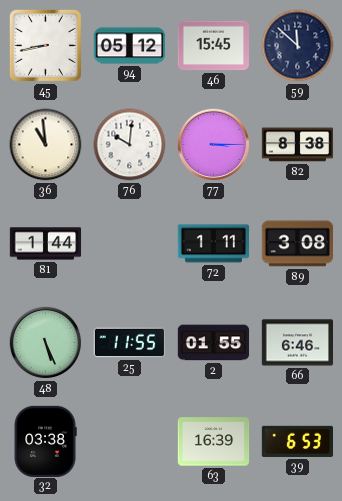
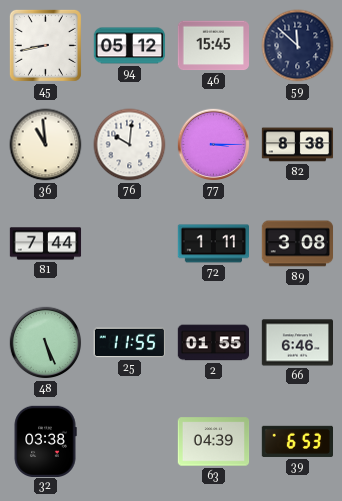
81: 1:44 -> 7:44 (46, 244)
63: 16:39 -> 04:39 (214, 442)
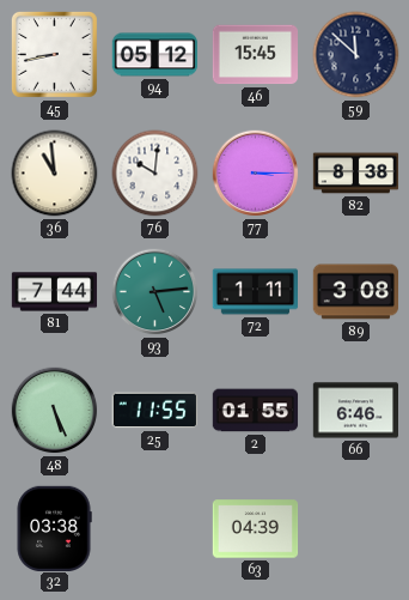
93: none -> 5:14 (155, 292)
39: 6:53 -> none (297, 441)
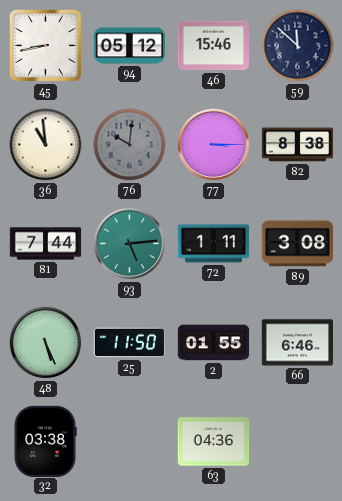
46: 15:45 -> 15:46 (214, 46)
76 dial: white -> grey (130, 145)
25: 11:55 -> 11:50 (129, 343)
63: 04:39 -> 04:36 (214, 442)
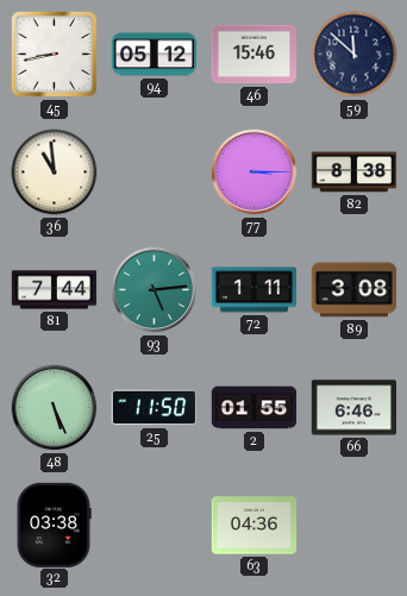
76: 10:01 -> none (130, 145)
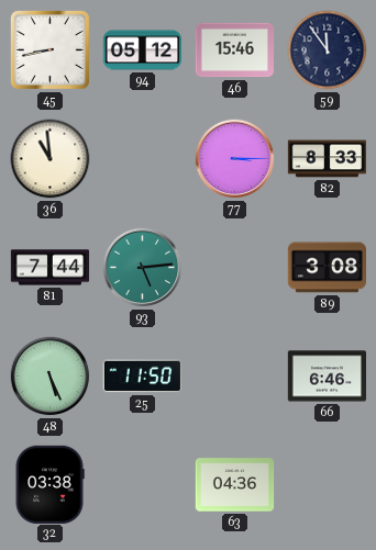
59: 11:52 -> 11:54 (328, 50)
82: 8:38 -> 8:33 (328, 159)
72: 1:11 -> none (255, 290)
2: 01:55 -> none (255, 408)
